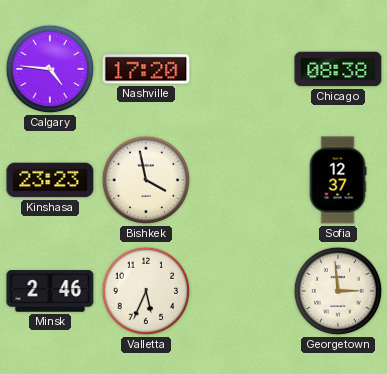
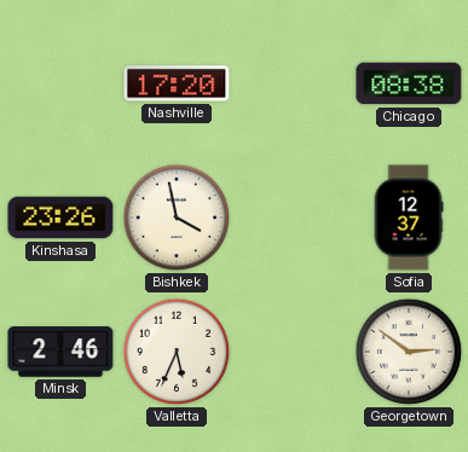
Calgary: 4:46 -> none (50, 69)
Kinshasa: 23:23 -> 23:26 (60, 218)
Georgetown: 2:59 -> 2:51 (409, 352)
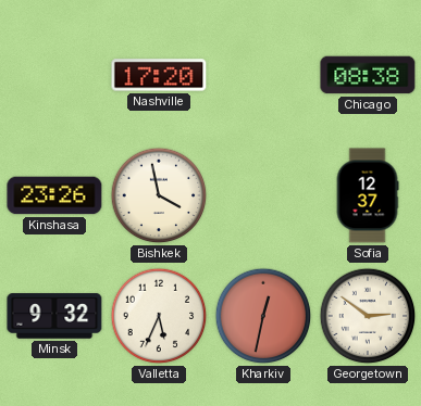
Minsk: 2:46 -> 9:32 (54, 316)
Kharkiv: none -> 12:32 (263, 316)
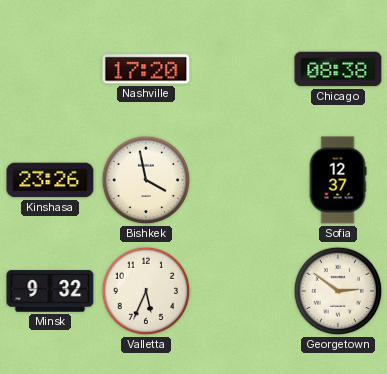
Kharkiv: 12:32 -> none (263, 316)
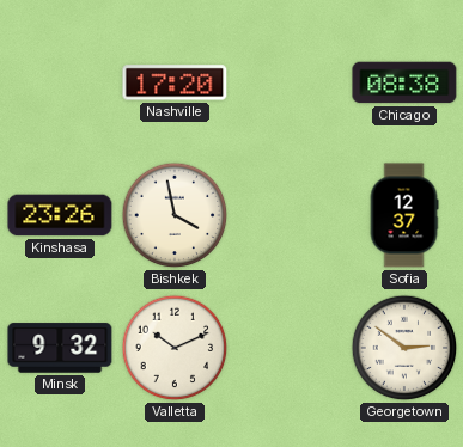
Valletta: 5:34 -> 10:11 (175, 348)
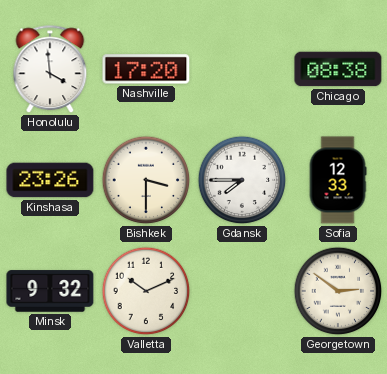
Honolulu: none -> 3:59 (50, 70)
Bishkek: 3:58 -> 3:30 (146, 180)
Gdansk: none -> 7:45 (242, 180)
Sofia: 12:37 -> 12:33 (338, 180)
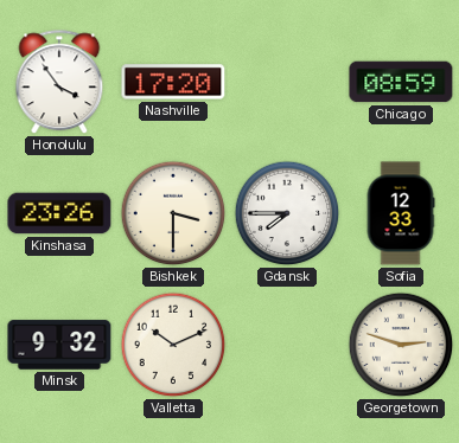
Honolulu: 3:59 -> 3:54 (59, 83)
Chicago: 08:38 -> 08:59 (401, 82)
Georgetown: 2:51 -> 2:48 (401, 345)
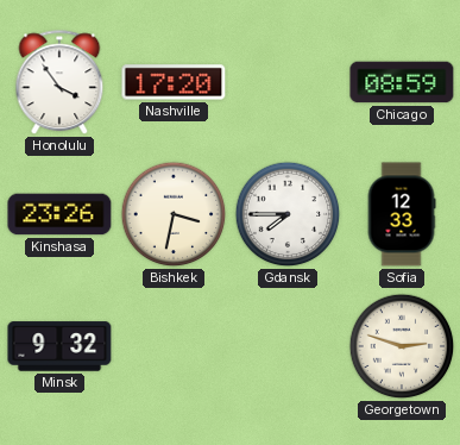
Bishkek: 3:30 -> 3:32 (174, 214)
Valletta: 10:11 -> none (173, 345)
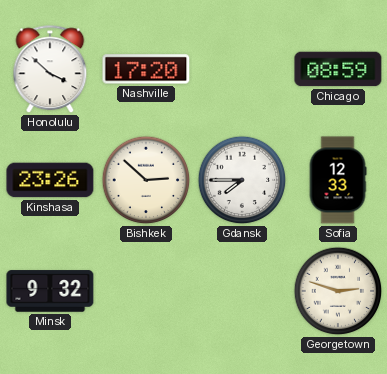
Honolulu: 3:54 -> 3:52 (50, 70)
Bishkek: 3:32 -> 2:52 (146, 180)
